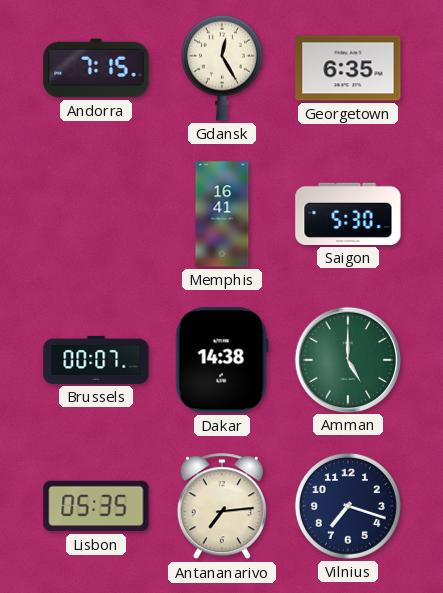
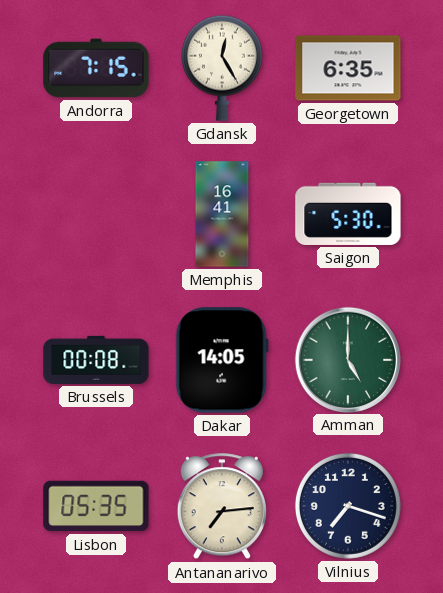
Brussels: 00:07 -> 00:08 (96, 360)
Dakar: 14:38 -> 14:05 (222, 360)
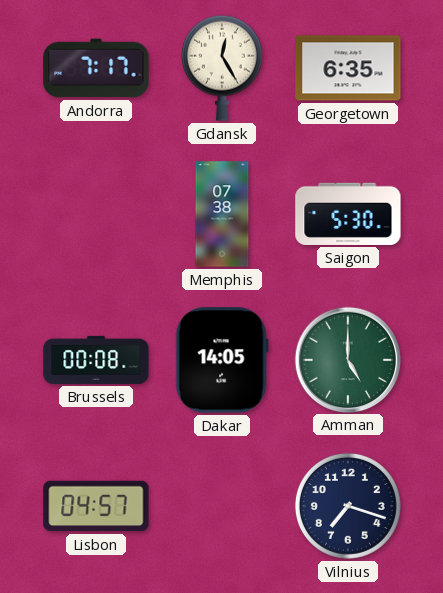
Andorra: 7:15 -> 7:17 (96, 68)
Memphis: 16:41 -> 07:38 (222, 214)
Lisbon: 05:35 -> 04:57 (96, 506)
Antananarivo: 7:14 -> none (222, 507)
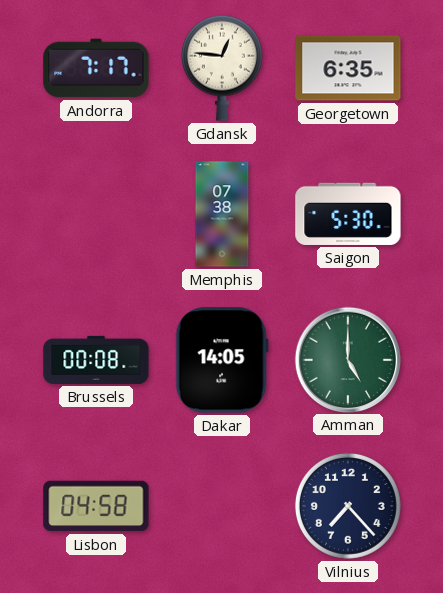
Gdansk: 12:25 -> 12:46 (222, 68)
Lisbon: 04:57 -> 04:58 (96, 506)
Vilnius: 7:18 -> 7:23 (348, 506)
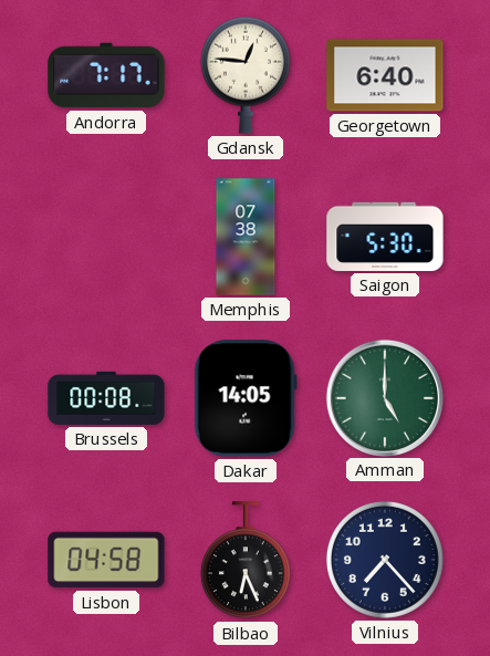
Georgetown: 6:35 -> 6:40 (385, 75)
Bilbao: none -> 6:26 (246, 561)
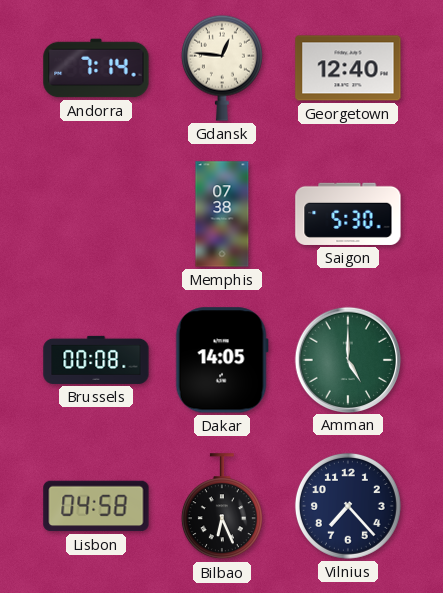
Andorra: 7:17 -> 7:14 (96, 68)
Georgetown: 6:40 -> 12:40 (348, 68)
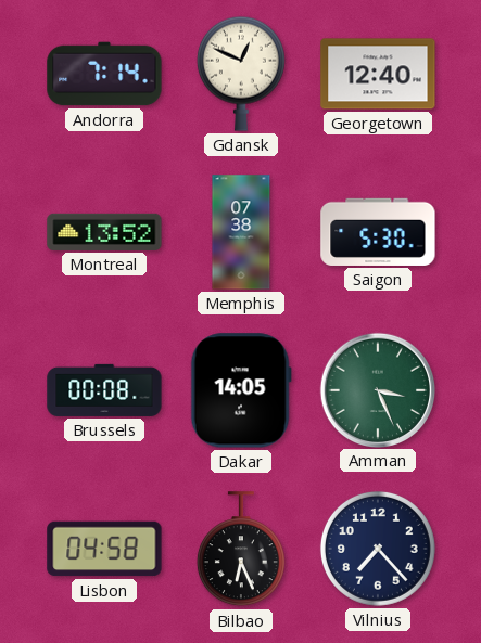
Gdansk: 12:46 -> 12:49 (241, 74)
Montreal: none -> 13:52 (104, 232)
Amman: 5:00 -> 3:26 (377, 389)
